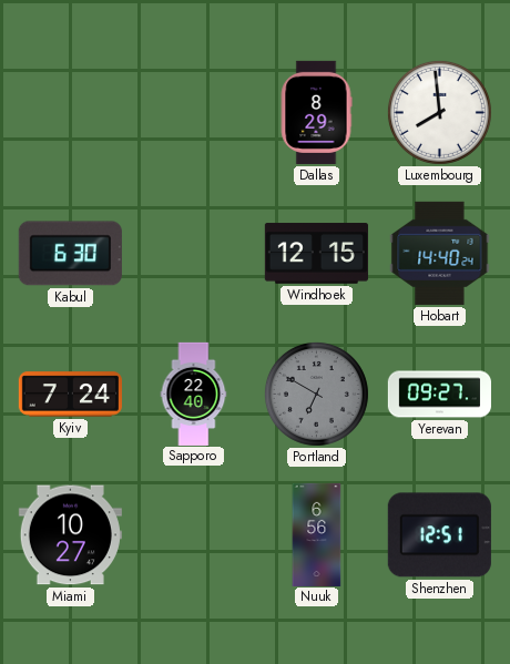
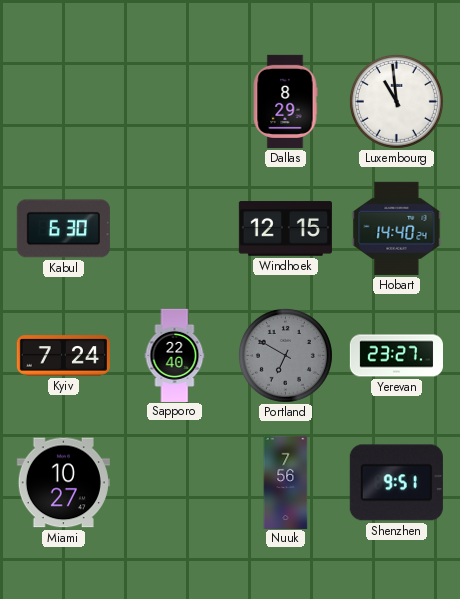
Luxembourg: 7:59 -> 10:59 (396, 101)
Yerevan: 09:27 -> 23:27 (396, 356)
Nuuk: 6:56 -> 7:56 (286, 482)
Shenzhen: 12:51 -> 9:51 (396, 483)
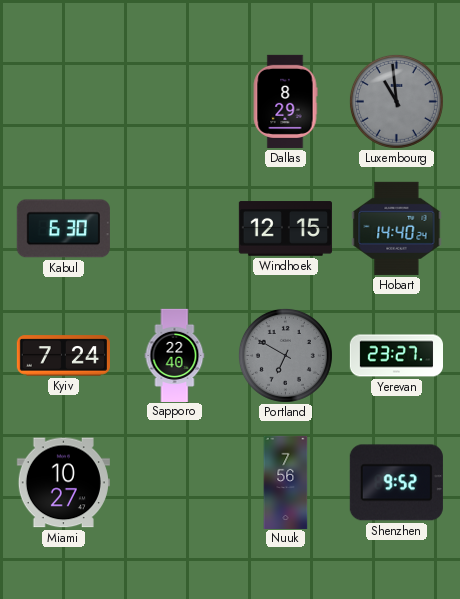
Luxembourg dial: white -> grey (396, 101)
Shenzhen: 9:51 -> 9:52 (396, 483)
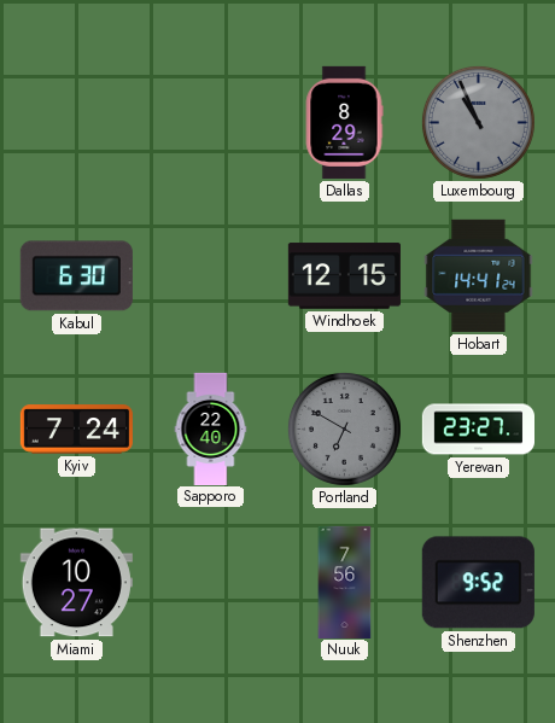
Luxembourg: 10:59 -> 10:56 (478, 122)
Hobart: 14:40 -> 14:41 (479, 275)
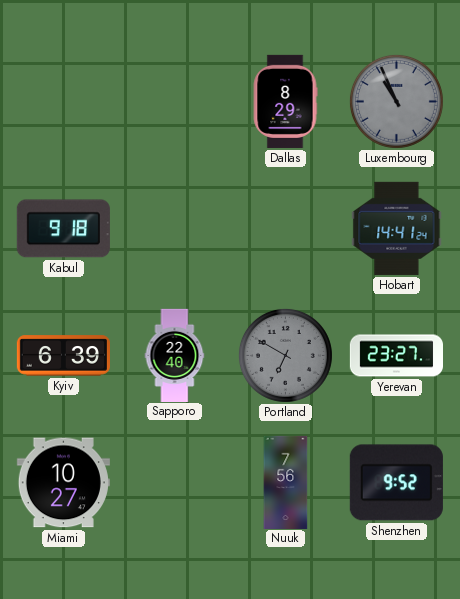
Kabul: 6:30 -> 9:18 (63, 229)
Windhoek: 12:15 -> none (344, 276)
Kyiv: 7:24 -> 6:39 (63, 356)
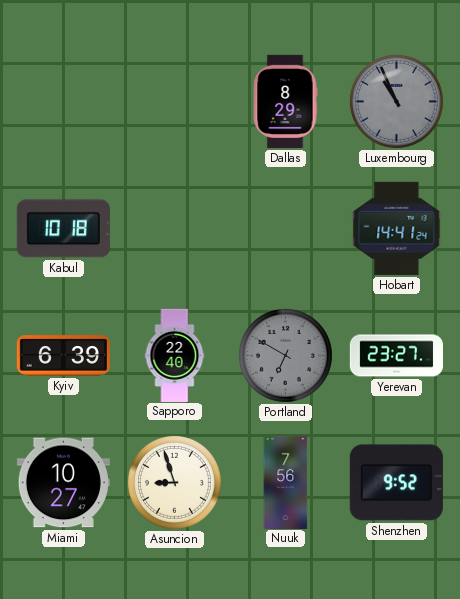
Kabul: 9:18 -> 10:18 (63, 229)
Asuncion: none -> 8:57 (174, 482)
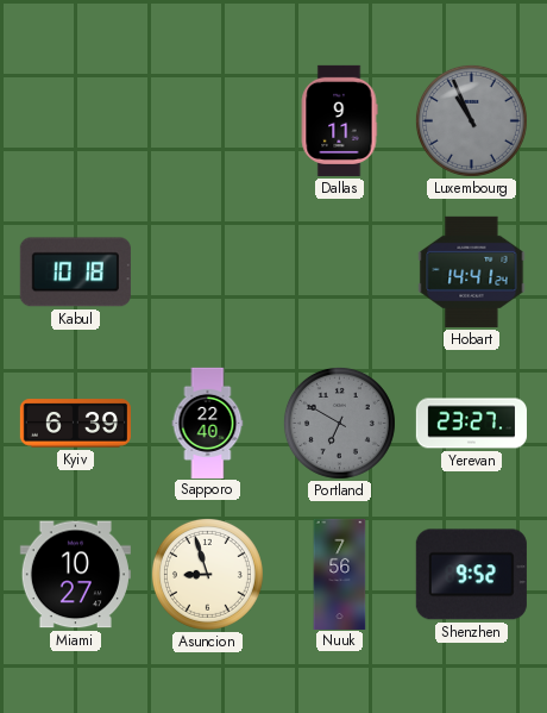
Dallas: 8:29 -> 9:11 (339, 120)
